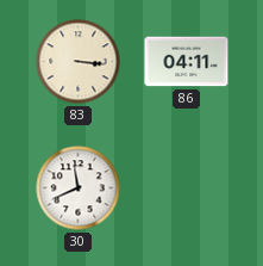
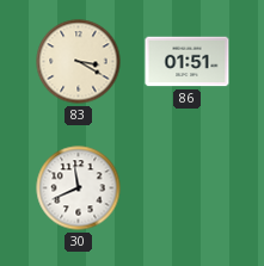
83: 3:16 -> 3:20 (79, 62)
86: 04:11 -> 01:51 (188, 62)
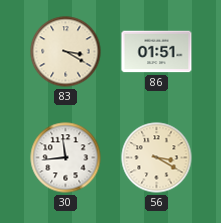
30: 11:41 -> 11:44 (66, 158)
56: none -> 3:20 (157, 158)
